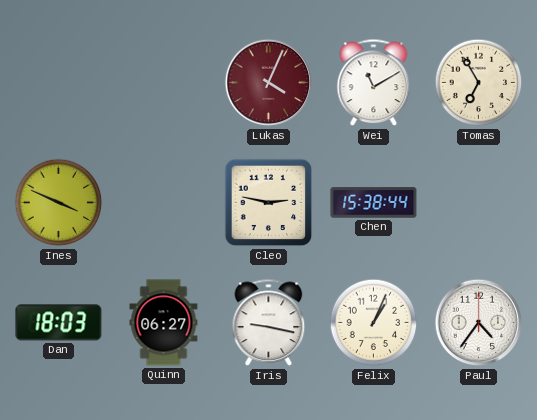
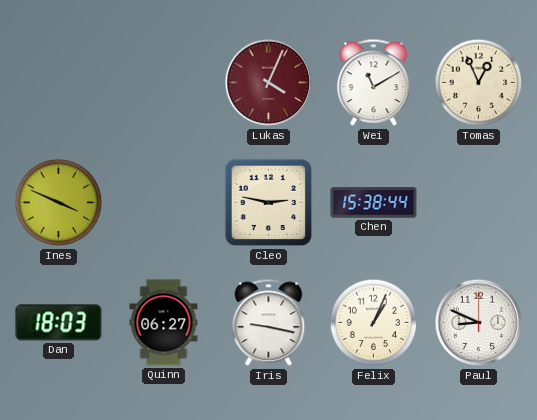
Tomas: 6:55 -> 12:56 (479, 83)
Paul: 4:36 -> 8:49 (479, 323)
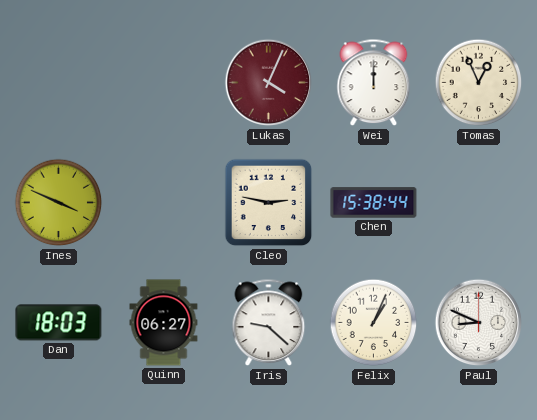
Wei: 11:10 -> 12:00 (374, 83)
Iris: 9:17 -> 9:22 (269, 323)
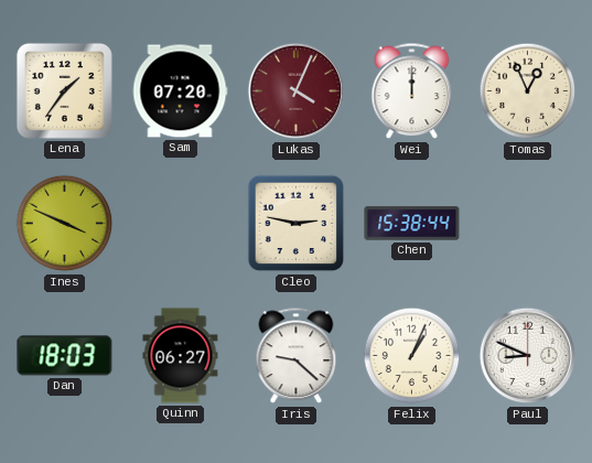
Lena: none -> 1:36 (64, 90)
Sam: none -> 07:20 (180, 91)
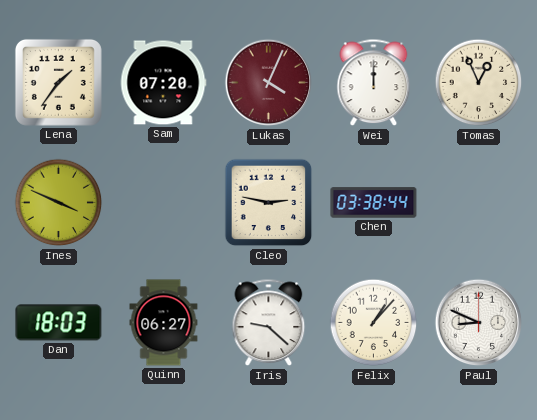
Chen: 15:38 -> 03:38 (374, 203)
Felix: 1:04 -> 1:07 (374, 323)
